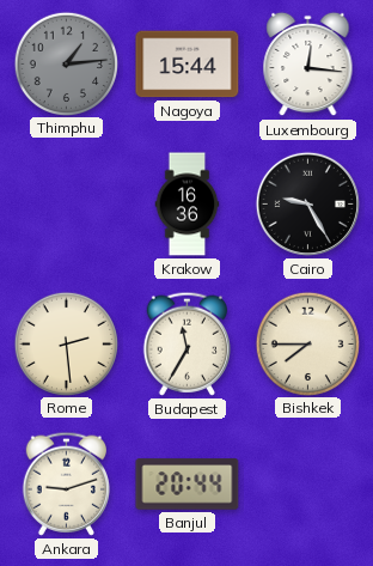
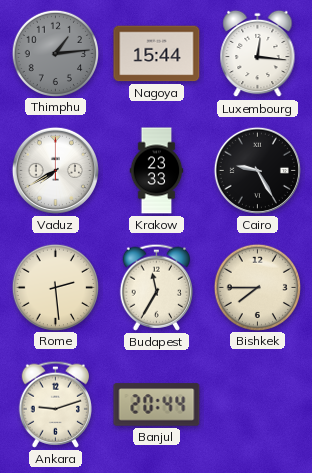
Vaduz: none -> 7:40 (55, 170)
Krakow: 16:36 -> 23:33 (157, 171)
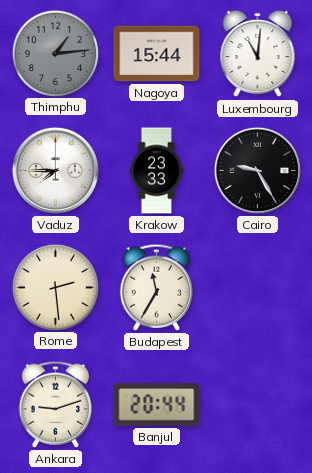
Luxembourg: 12:16 -> 11:01 (258, 54)
Vaduz: 7:40 -> 7:45 (55, 170)
Bishkek: 7:45 -> none (257, 287)
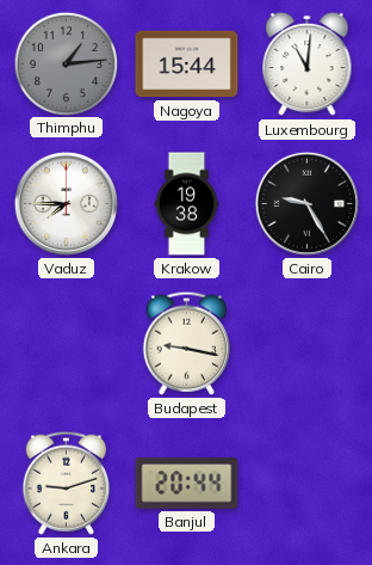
Krakow: 23:33 -> 19:38 (187, 204)
Rome: 2:29 -> none (55, 287)
Budapest: 11:35 -> 9:17 (186, 343)
